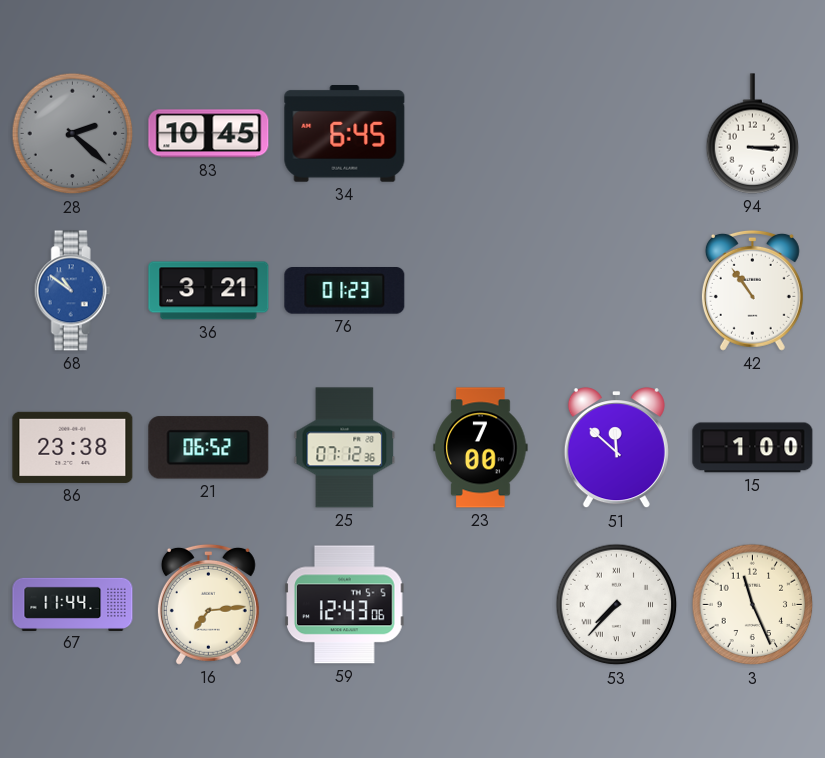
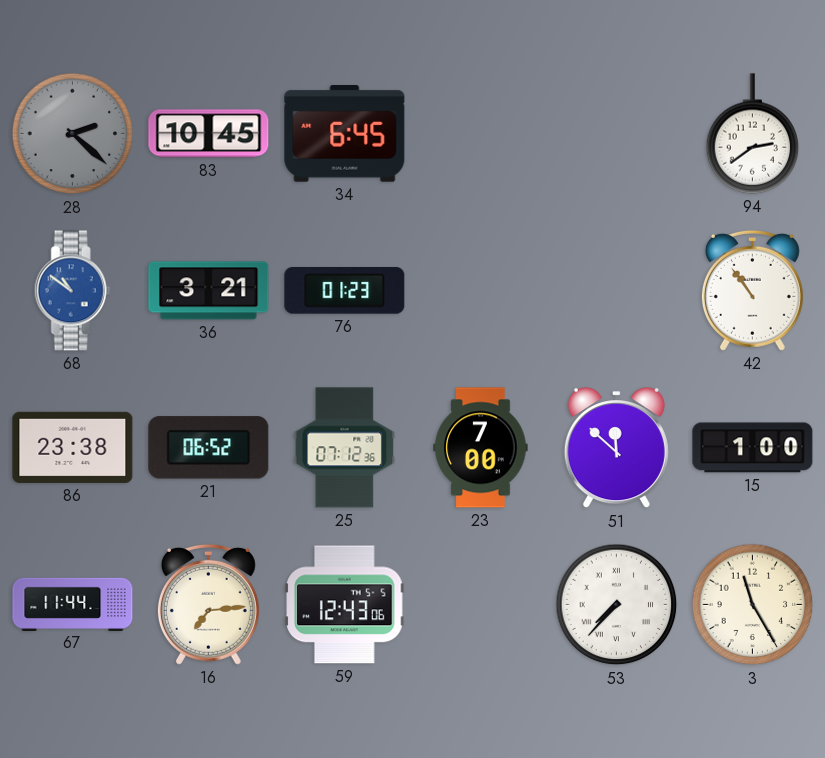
94: 3:15 -> 2:39 (753, 134)
3: 11:26 -> 11:25 (753, 605)
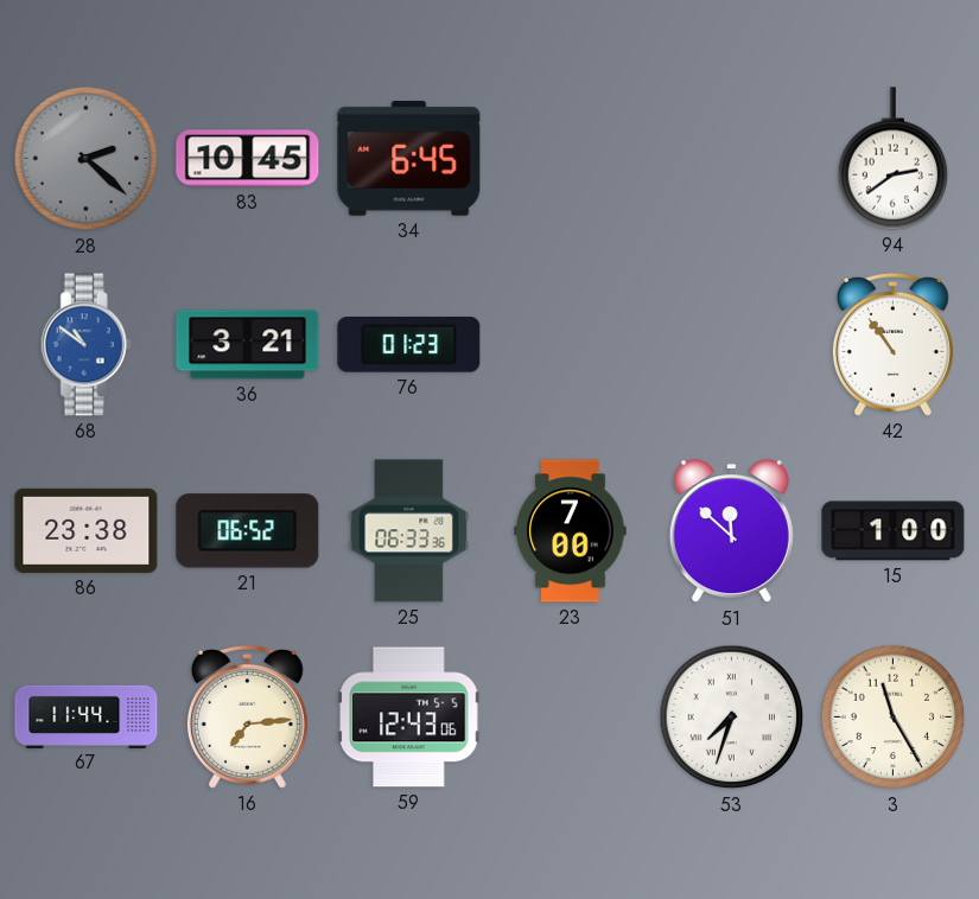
25: 07:12 -> 06:33 (409, 531)
53: 7:37 -> 7:33 (732, 718)
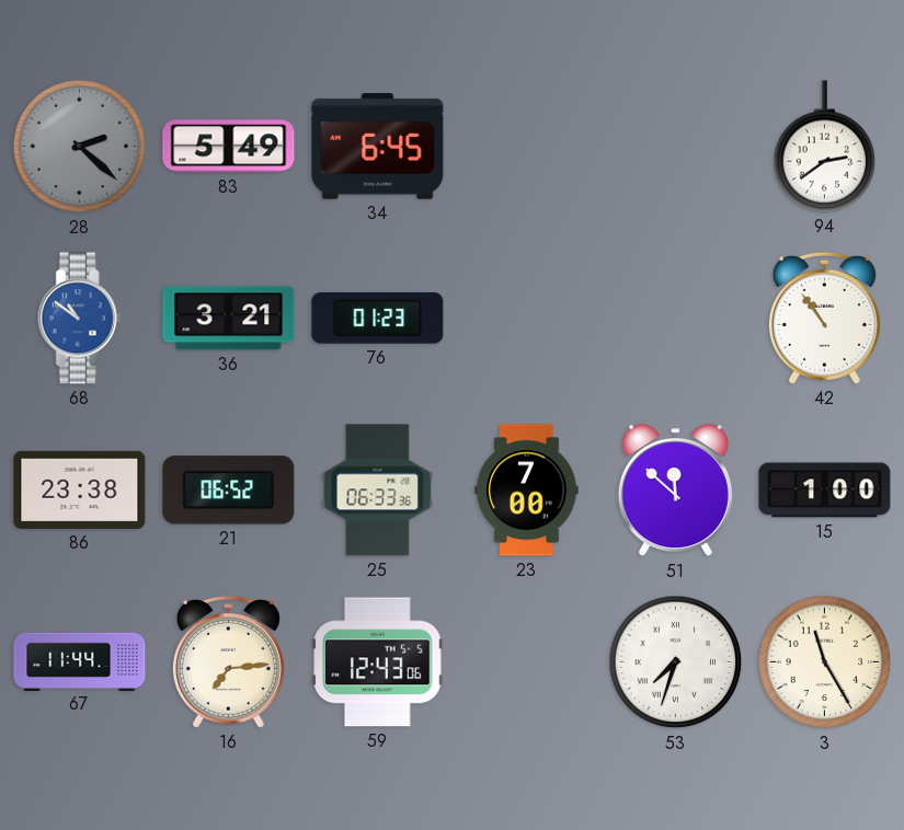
83: 10:45 -> 5:49 (229, 147)
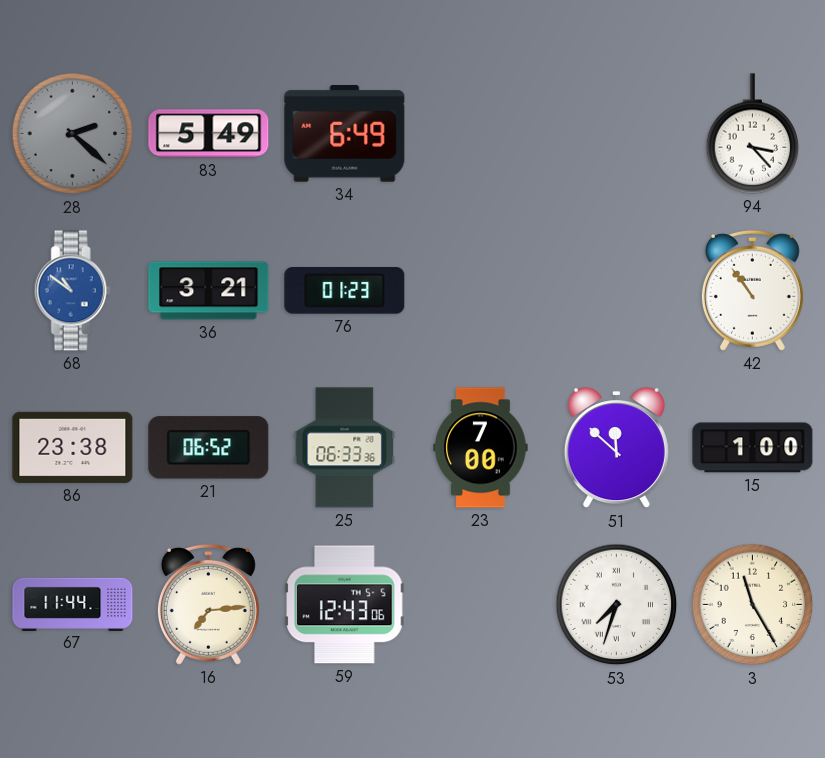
34: 6:45 -> 6:49 (345, 134)
94: 2:39 -> 3:23 (753, 134)
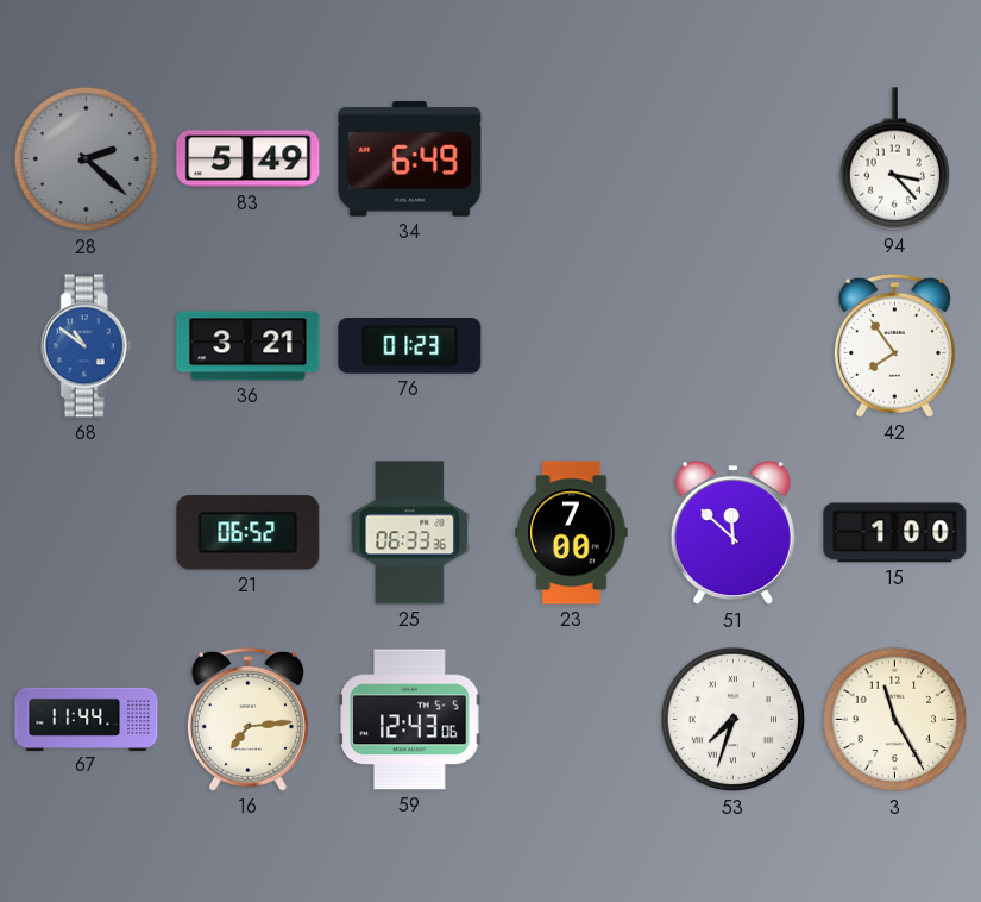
42: 10:54 -> 7:54 (894, 345)
86: 23:38 -> none (73, 447)
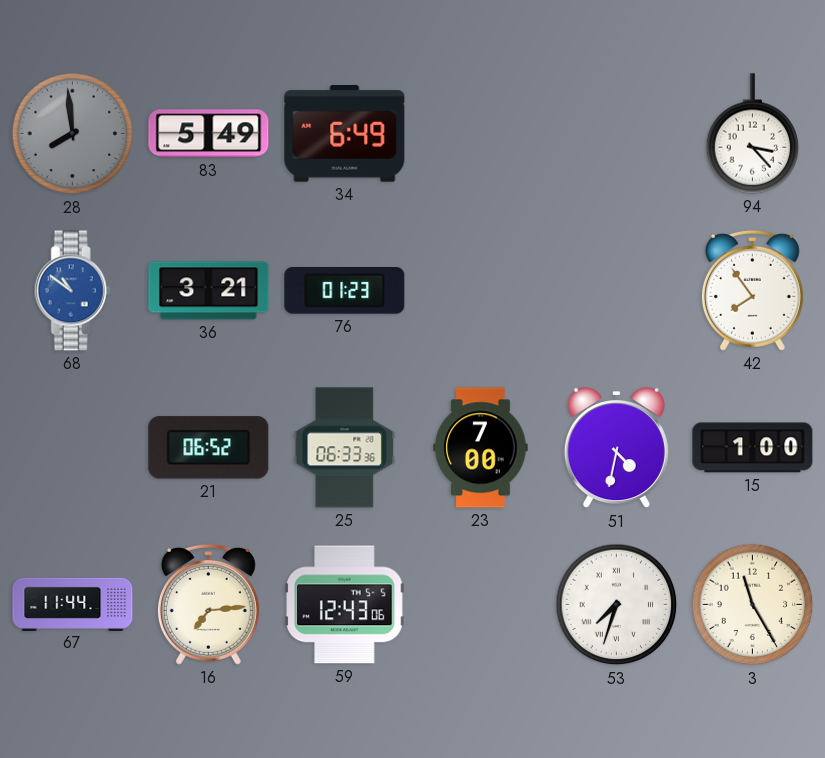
28: 2:22 -> 7:59 (73, 134)
51: 11:52 -> 4:32 (616, 448)
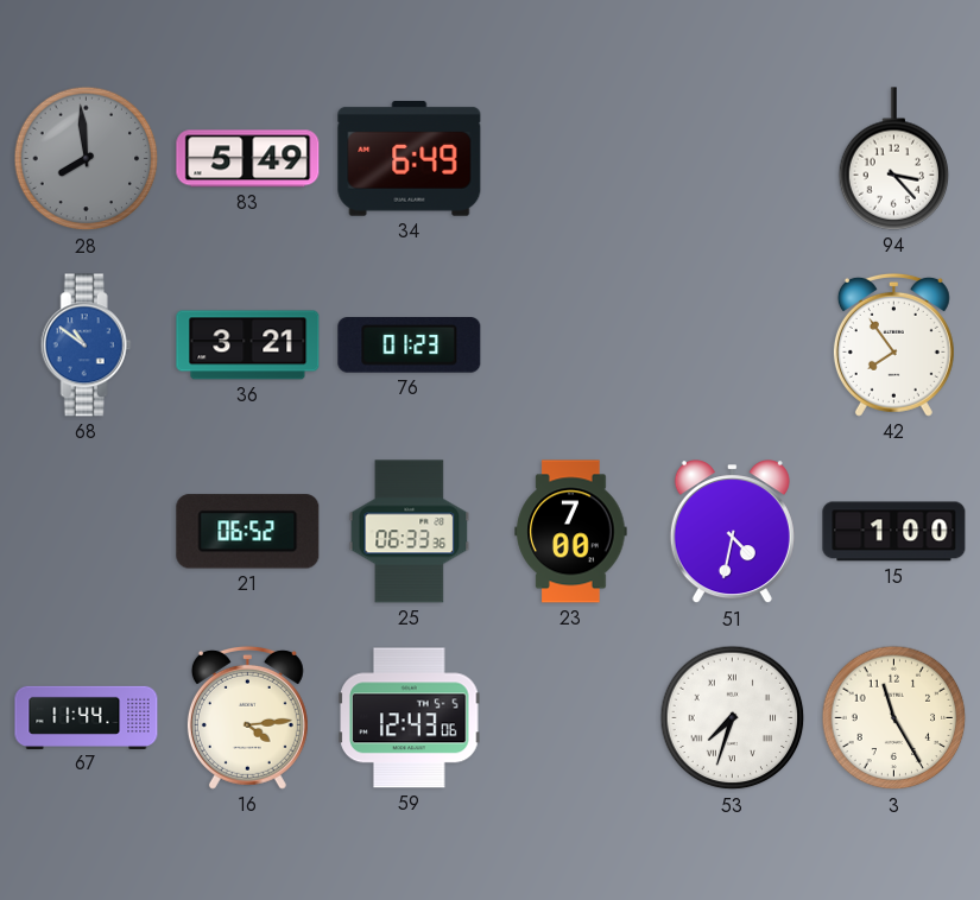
16: 7:14 -> 4:14 (247, 717)
